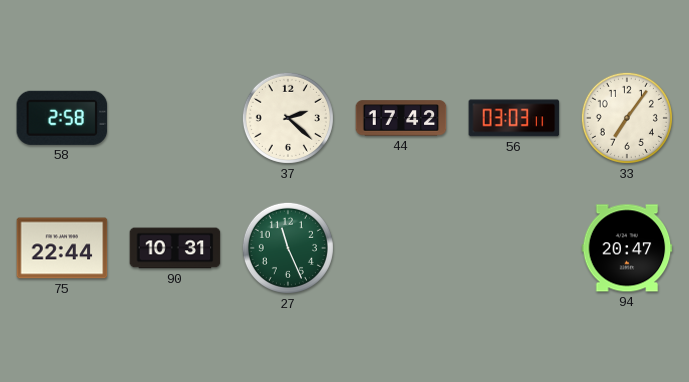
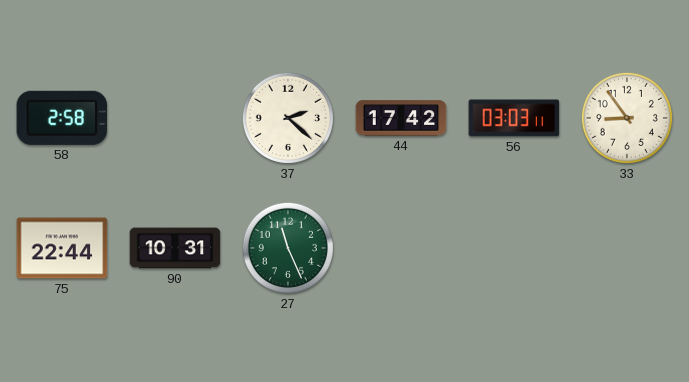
33: 7:06 -> 8:54 (627, 118)
94: 20:47 -> none (627, 248)
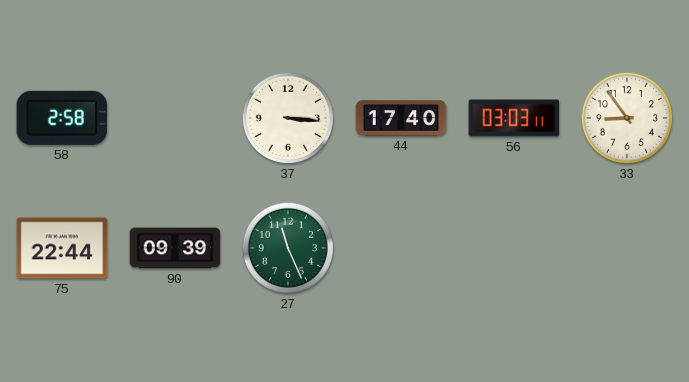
37: 2:22 -> 3:16 (288, 118)
44: 17:42 -> 17:40 (401, 118)
90: 10:31 -> 09:39 (175, 248)
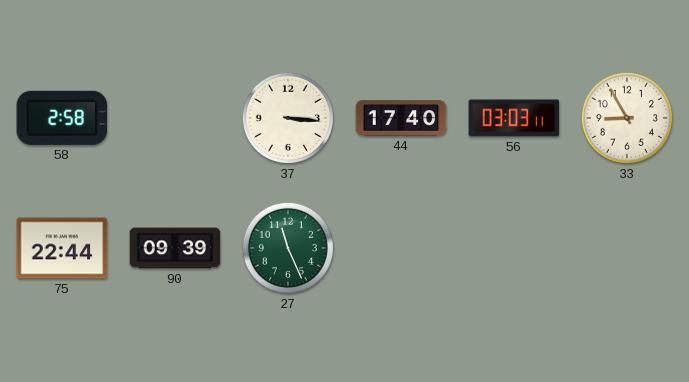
33: 8:54 -> 8:55 (627, 118)
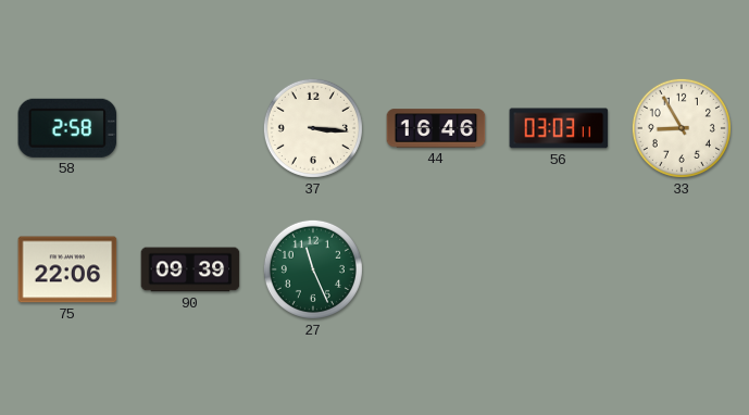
44: 17:40 -> 16:46 (436, 128)
75: 22:44 -> 22:06 (67, 269)
